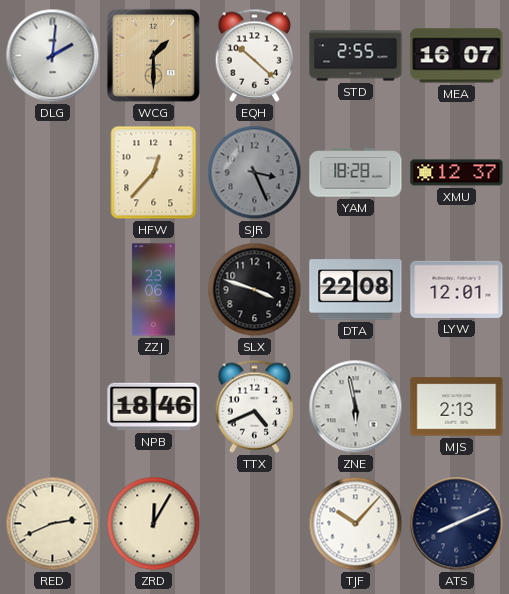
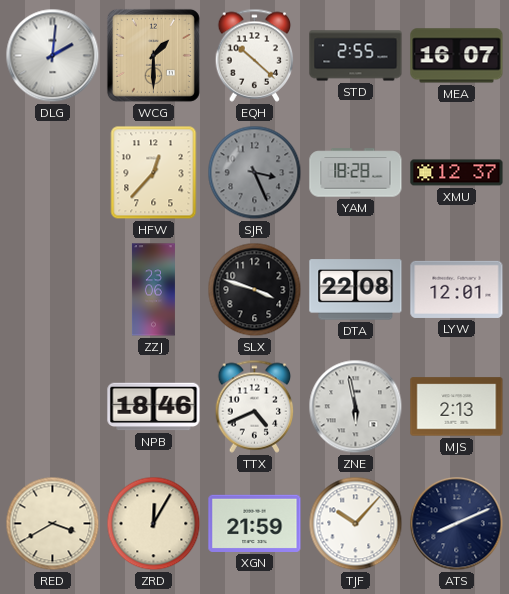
RED: 2:41 -> 3:40 (53, 524)
XGN: none -> 21:59 (255, 523)
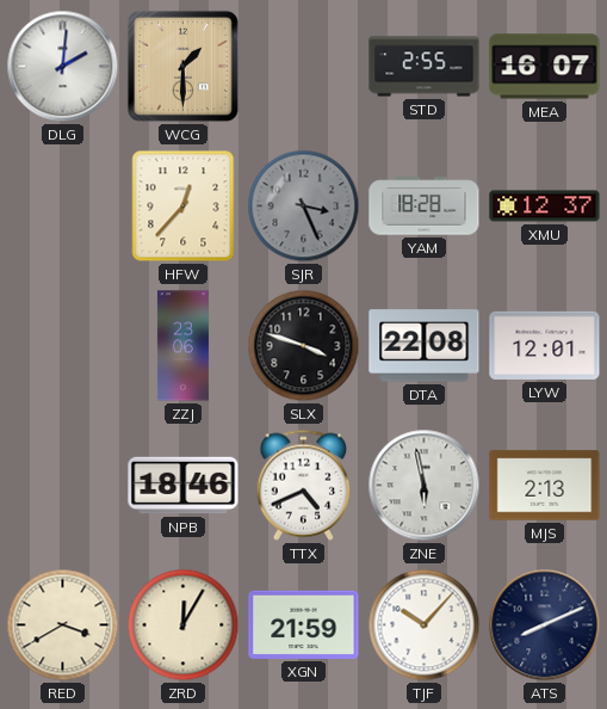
EQH: 10:22 -> none (255, 55)
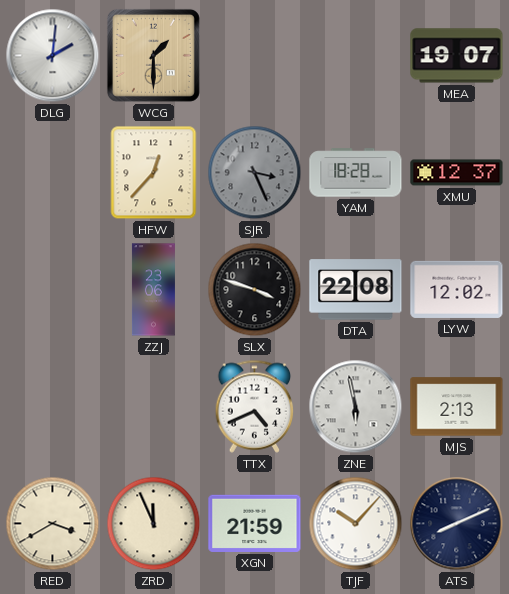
STD: 2:55 -> none (425, 67)
MEA: 16:07 -> 19:07 (457, 56)
LYW: 12:01 -> 12:02 (457, 289)
NPB: 18:46 -> none (184, 486)
ZRD: 12:05 -> 11:56 (154, 524)
